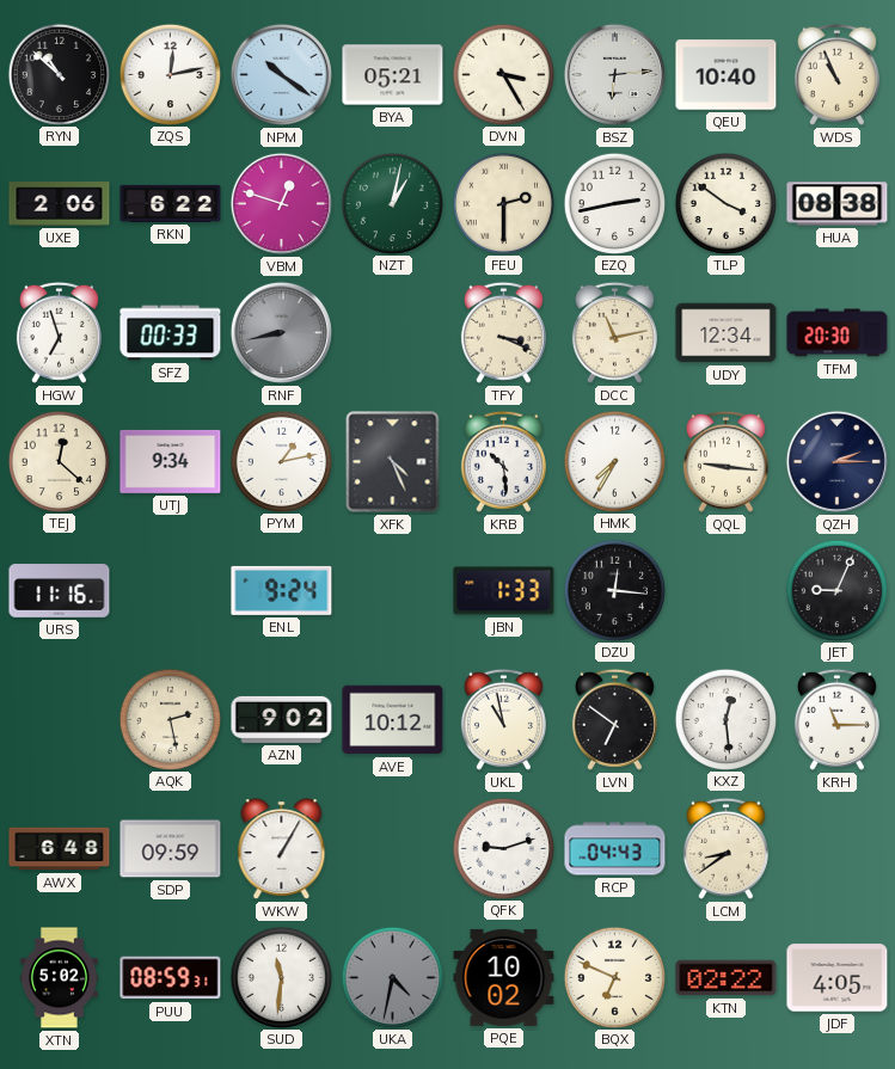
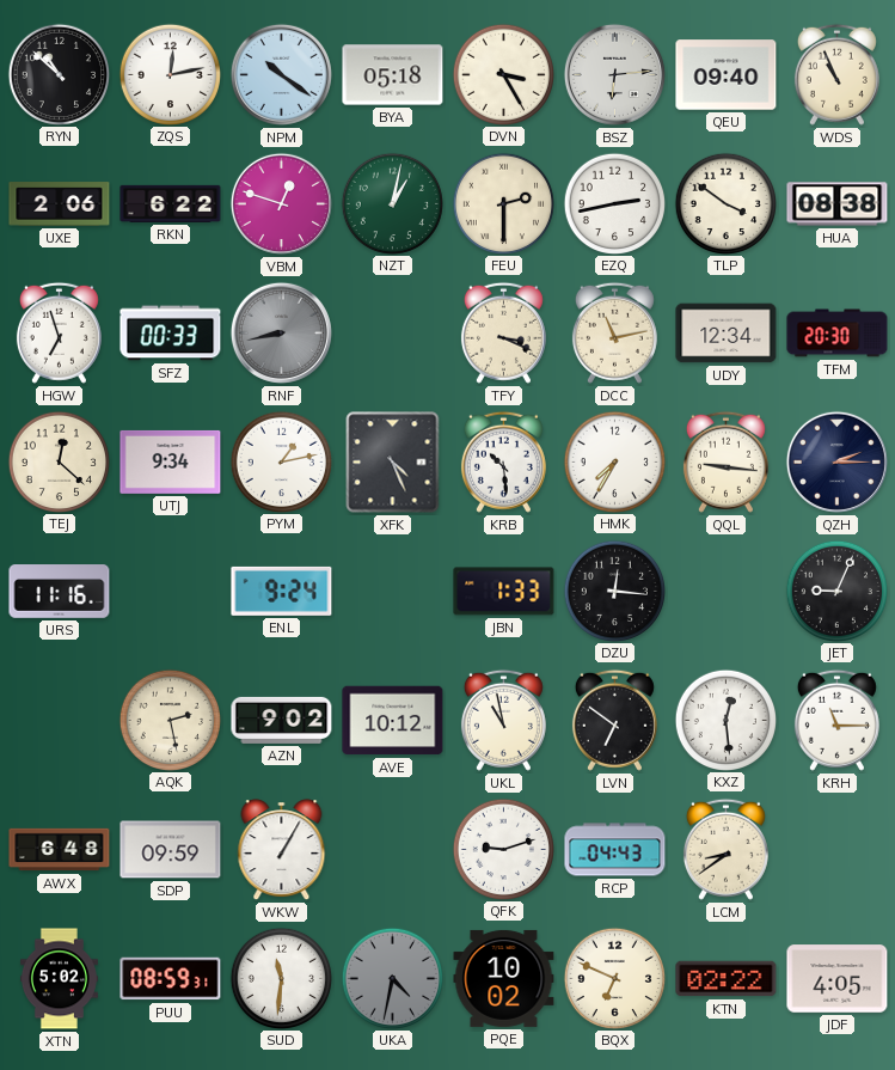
BYA: 05:21 -> 05:18 (393, 75)
QEU: 10:40 -> 09:40 (727, 75)
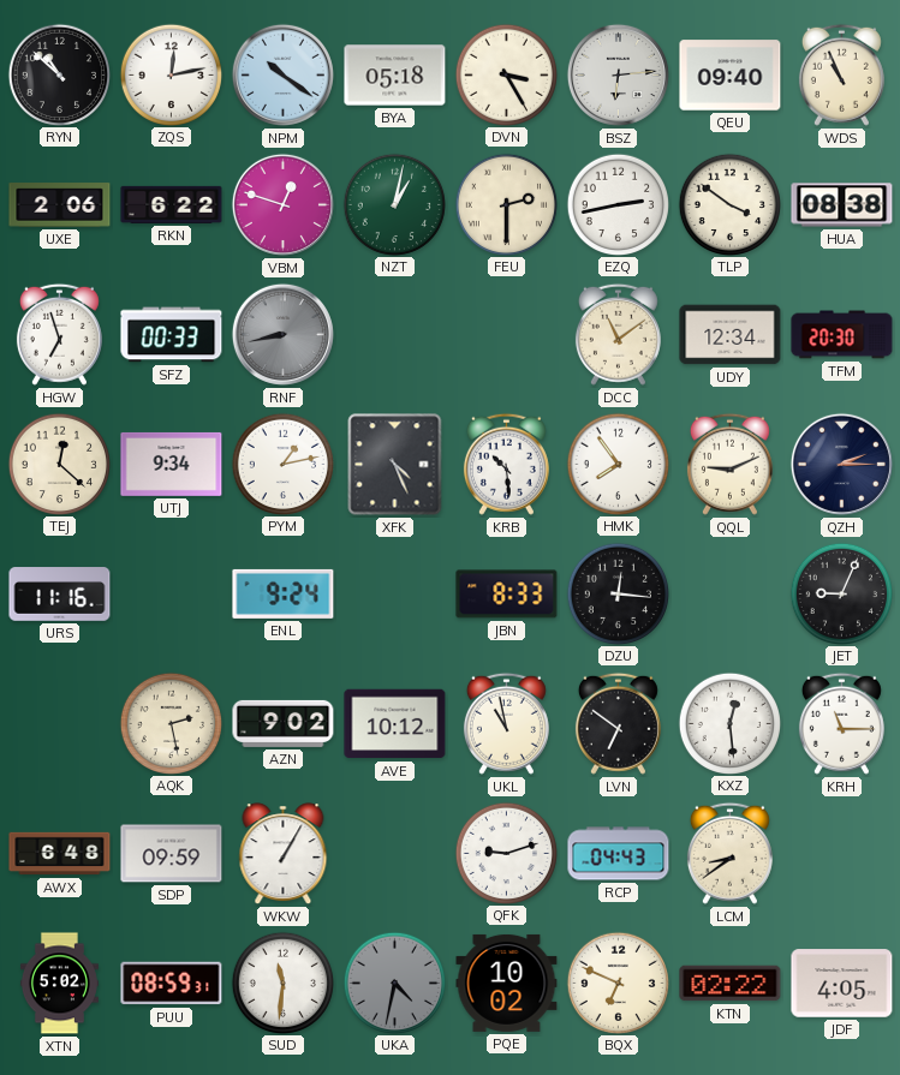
TFY: 3:19 -> none (503, 332)
DCC: 11:13 -> 11:09 (618, 334)
HMK: 7:35 -> 7:54 (618, 464)
QQL: 9:16 -> 9:11 (729, 464)
JBN: 1:33 -> 8:33 (507, 595)
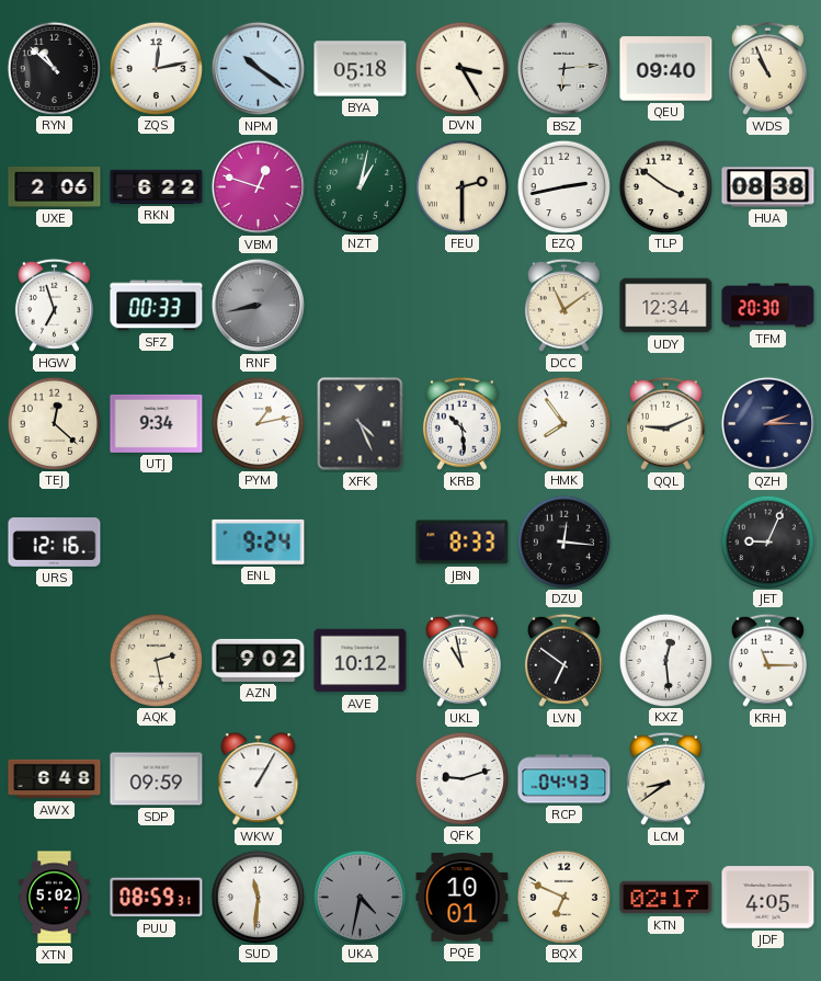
URS: 11:16 -> 12:16 (55, 543)
PQE: 10:02 -> 10:01 (463, 897)
KTN: 02:22 -> 02:17 (666, 898)
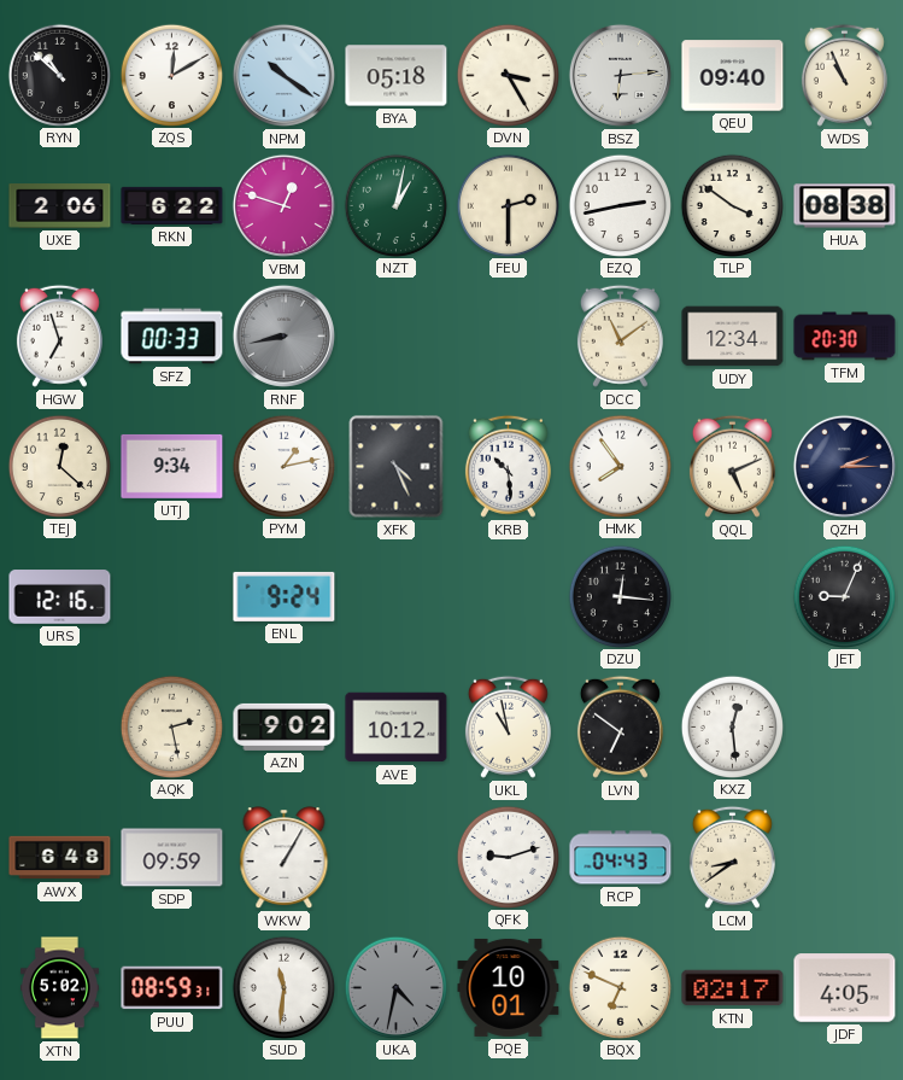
ZQS: 12:13 -> 12:10 (171, 75)
QQL: 9:11 -> 5:11 (732, 466)
JBN: 8:33 -> none (463, 543)
KRH: 11:15 -> none (767, 660)
